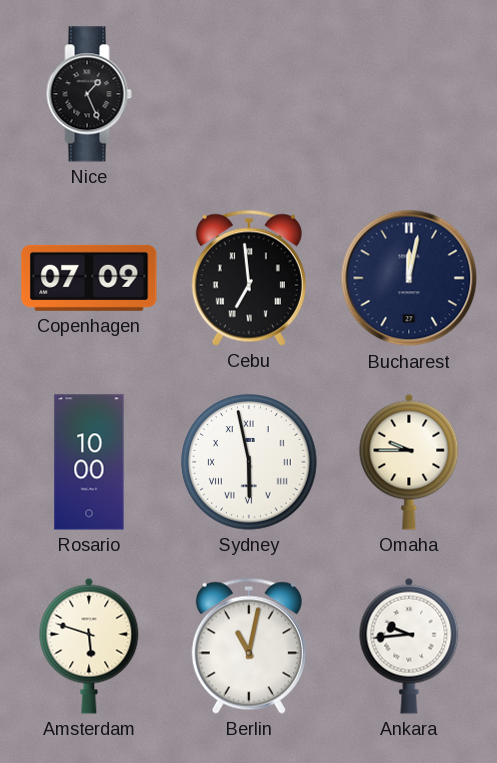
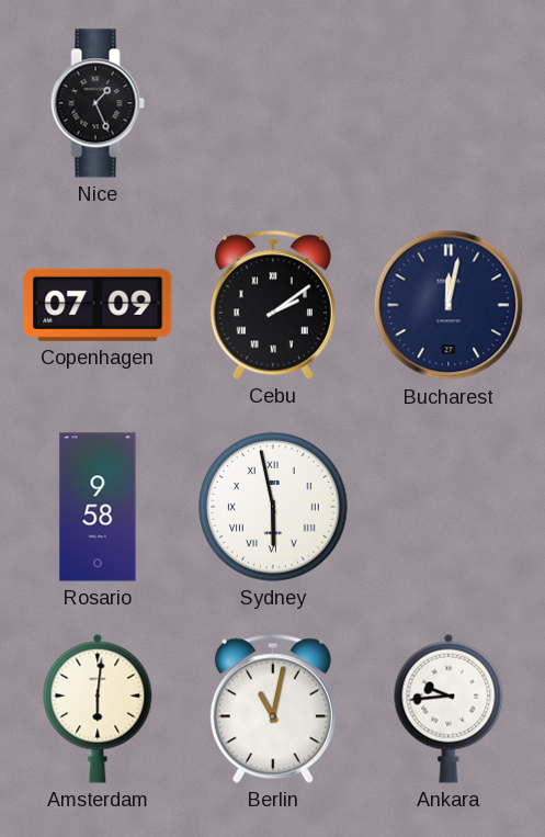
Cebu: 6:59 -> 2:09 (273, 305)
Rosario: 10:00 -> 9:58 (98, 507)
Omaha: 9:45 -> none (409, 462)
Amsterdam: 5:48 -> 6:01 (98, 709)
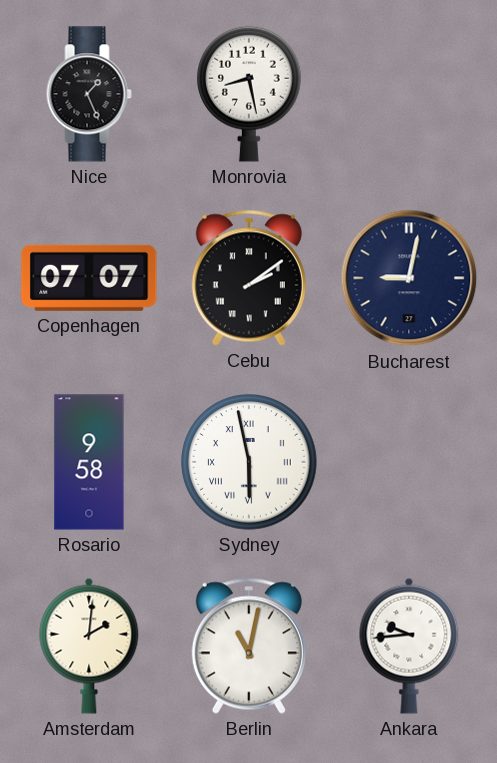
Monrovia: none -> 8:28 (250, 94)
Copenhagen: 07:09 -> 07:07 (89, 278)
Bucharest: 12:02 -> 9:02 (409, 278)
Amsterdam: 6:01 -> 2:01 (89, 646)
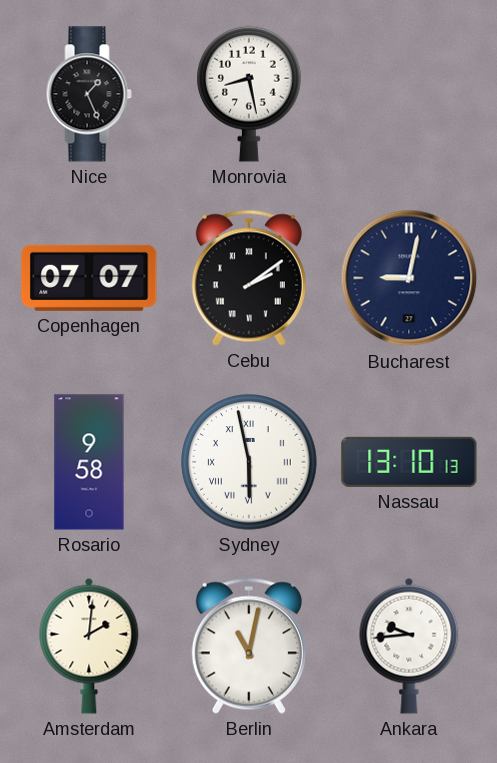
Nassau: none -> 13:10 (409, 462)
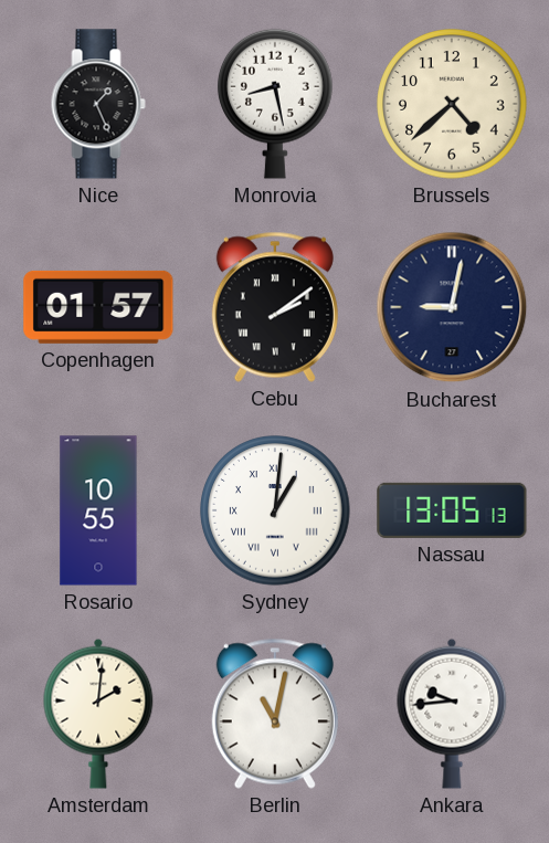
Brussels: none -> 4:38 (452, 104)
Copenhagen: 07:07 -> 01:57 (98, 307)
Rosario: 9:58 -> 10:55 (98, 510)
Sydney: 5:58 -> 1:01 (275, 510)
Nassau: 13:10 -> 13:05 (452, 510)
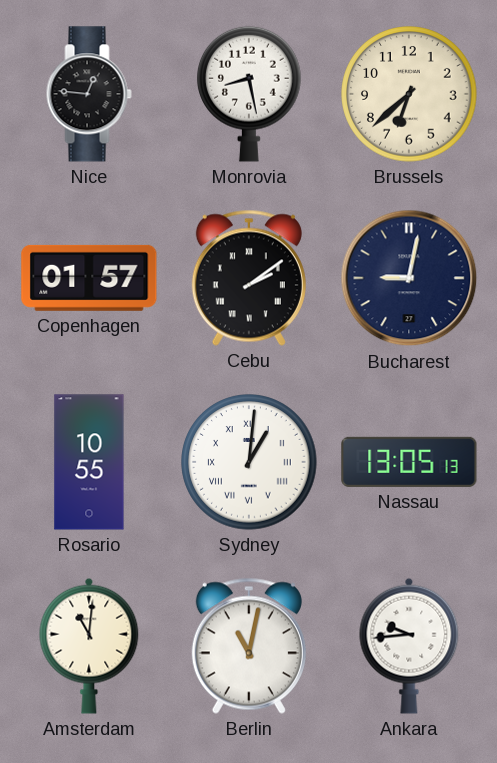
Nice: 1:26 -> 12:46 (89, 94)
Brussels: 4:38 -> 6:38 (409, 94)
Amsterdam: 2:01 -> 11:01 (89, 646)
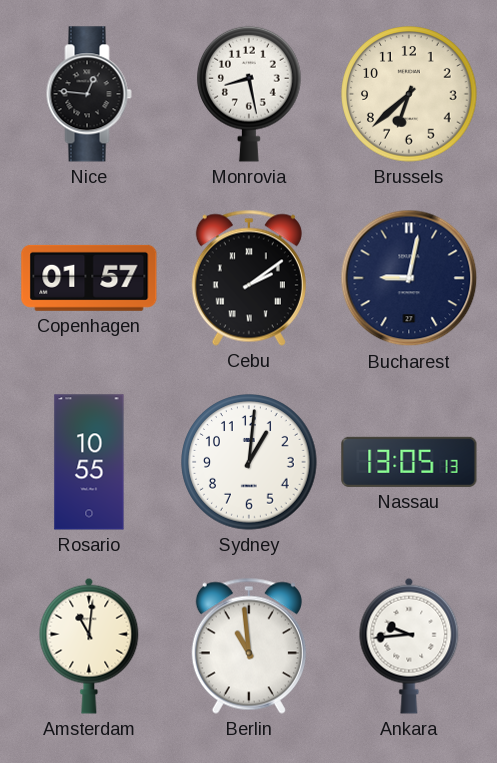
Sydney numerals: Roman -> Arabic (249, 462)
Berlin: 11:02 -> 10:59 (249, 646)
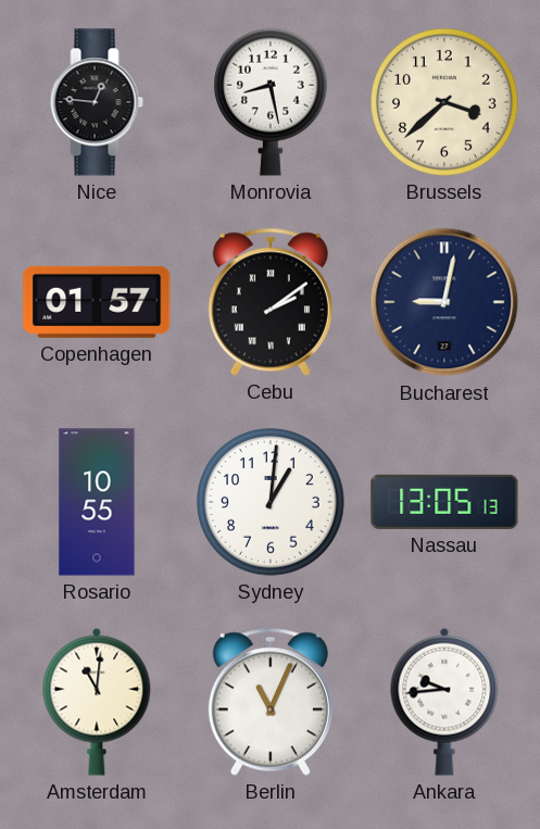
Brussels: 6:38 -> 3:38 (444, 102)
Berlin: 10:59 -> 11:04 (271, 702)
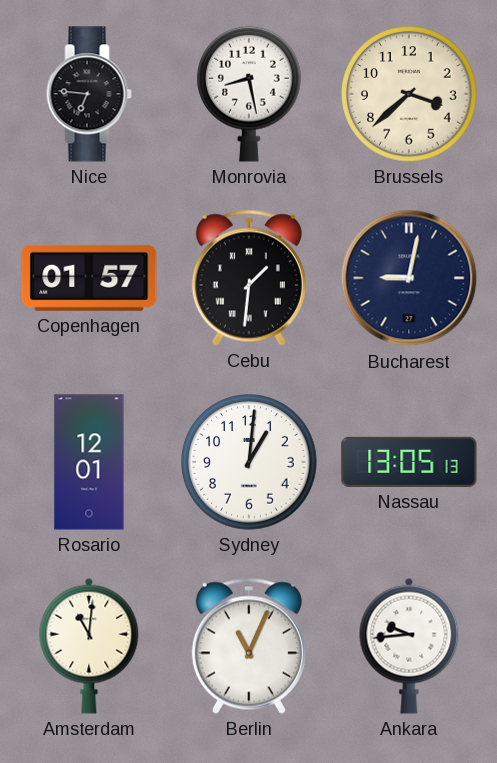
Nice: 12:46 -> 6:46 (89, 94)
Cebu: 2:09 -> 1:31 (249, 278)
Rosario: 10:55 -> 12:01 (89, 462)
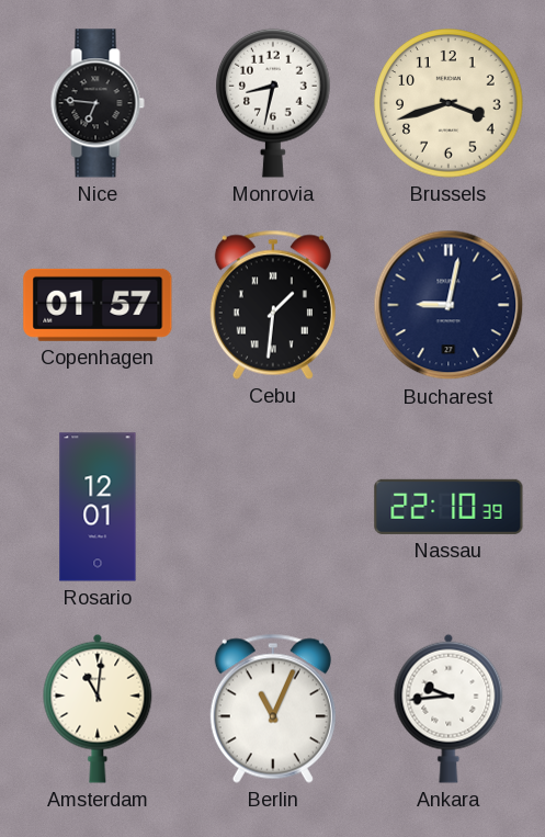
Monrovia: 8:28 -> 8:32 (274, 103)
Brussels: 3:38 -> 3:42 (449, 103)
Sydney: 1:01 -> none (249, 462)
Nassau: 13:05 -> 22:10 (449, 507)
